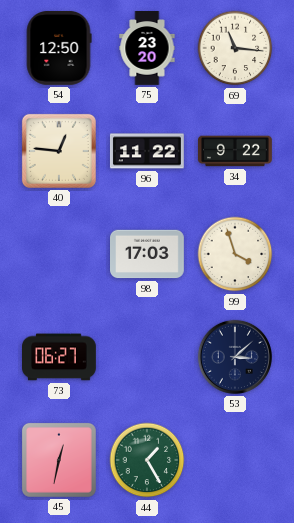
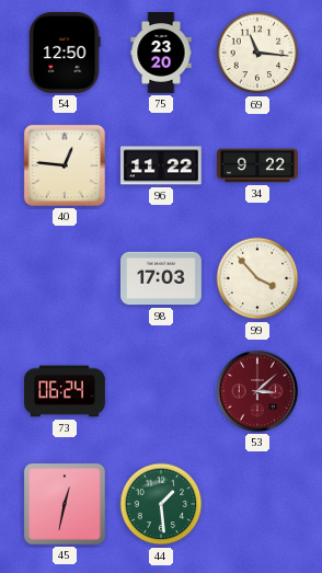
99: 3:57 -> 3:53 (257, 278)
73: 06:27 -> 06:24 (66, 391)
53 dial: navy -> burgundy (257, 391)
44: 1:25 -> 1:29 (161, 504)
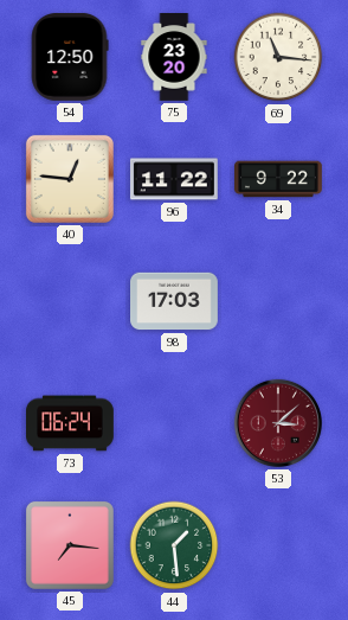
99: 3:53 -> none (257, 278)
45: 12:32 -> 7:16 (70, 545)
